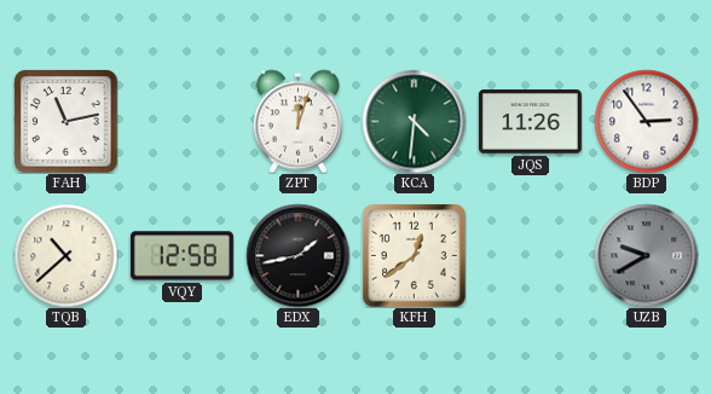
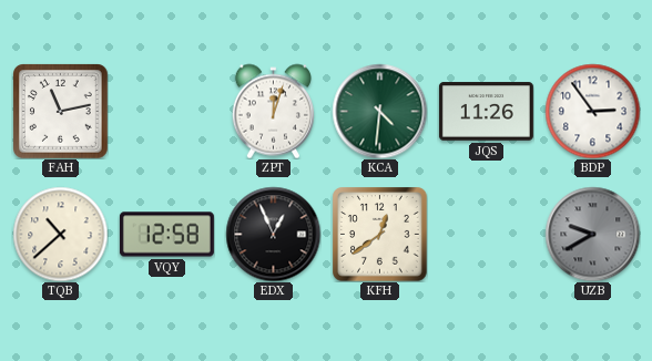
EDX: 1:43 -> 12:56 (273, 234)
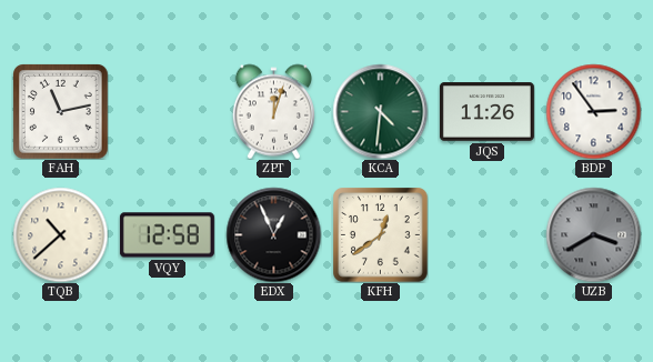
UZB: 9:40 -> 3:40 (593, 234)
